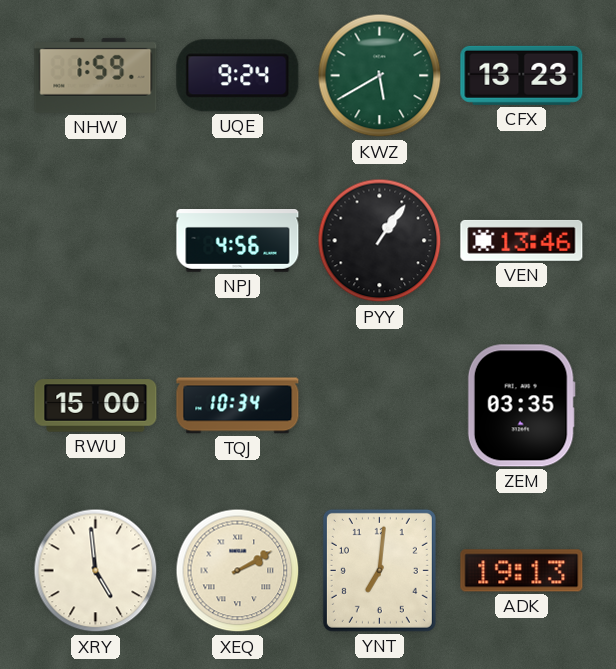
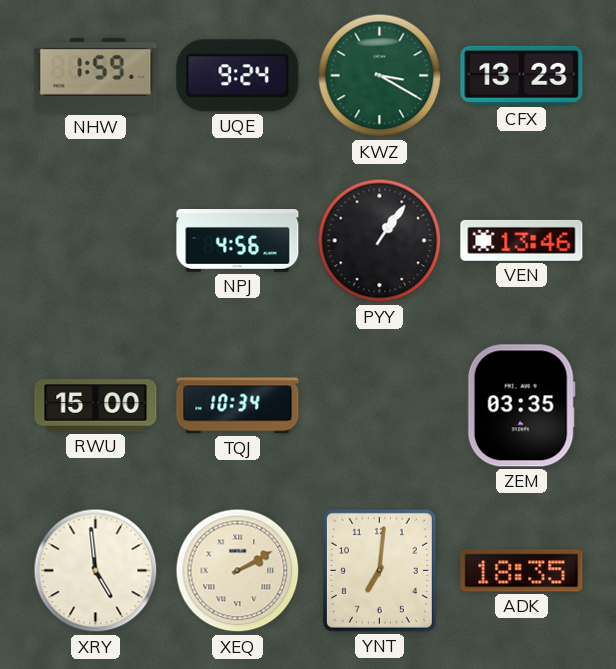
KWZ: 5:40 -> 3:20 (380, 76)
ADK: 19:13 -> 18:35 (522, 571)
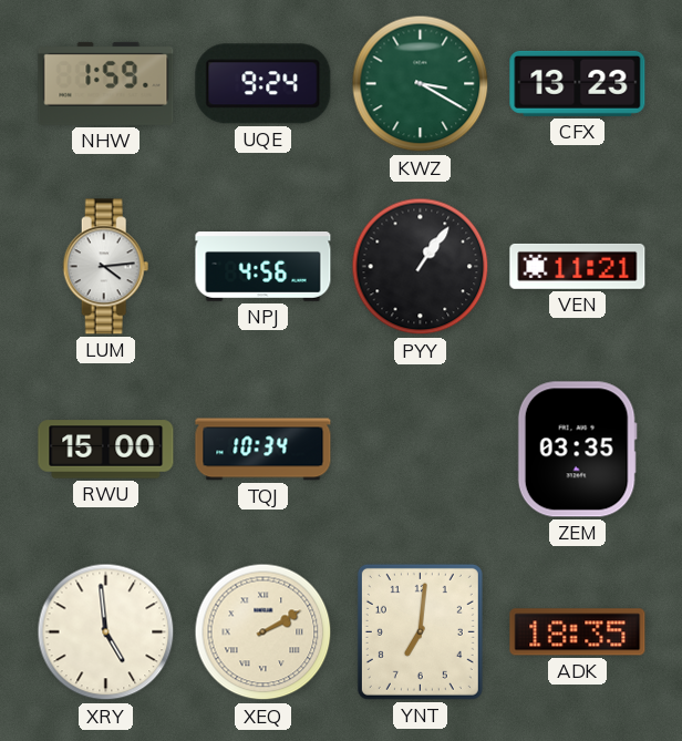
LUM: none -> 4:14 (106, 267)
VEN: 13:46 -> 11:21 (578, 266)
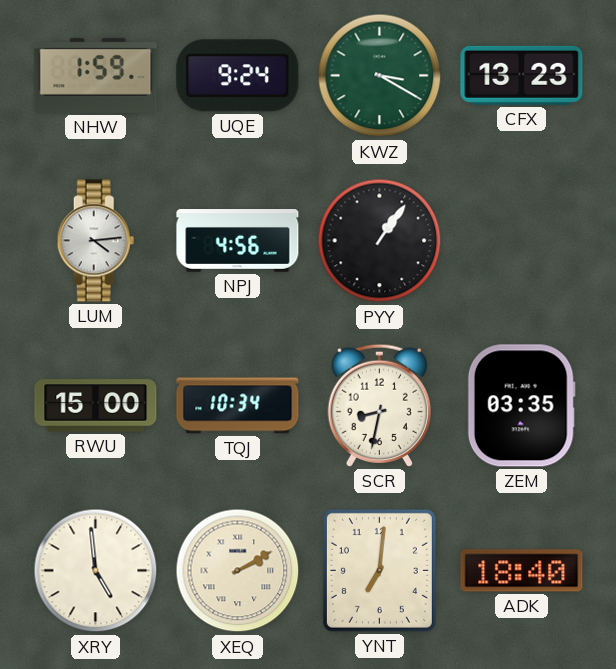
VEN: 11:21 -> none (578, 266)
SCR: none -> 8:32 (379, 405)
ADK: 18:35 -> 18:40 (522, 571)
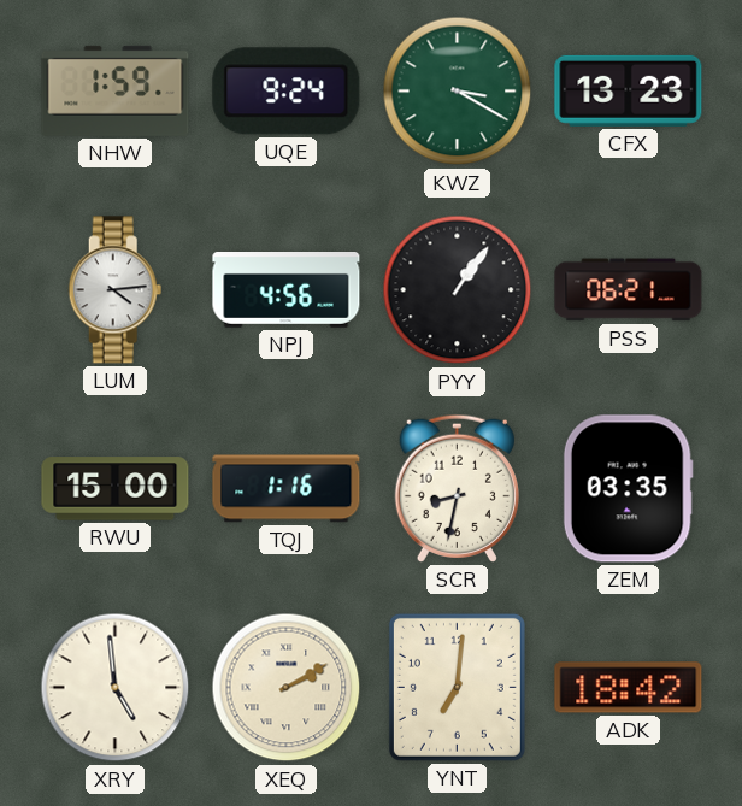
PSS: none -> 06:21 (629, 290)
TQJ: 10:34 -> 1:16 (287, 489)
ADK: 18:40 -> 18:42 (629, 688)
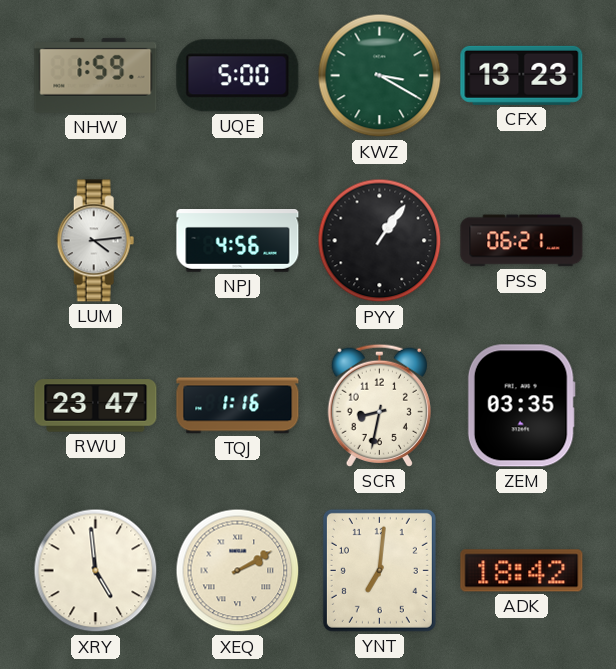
UQE: 9:24 -> 5:00 (238, 76)
RWU: 15:00 -> 23:47 (96, 406)
